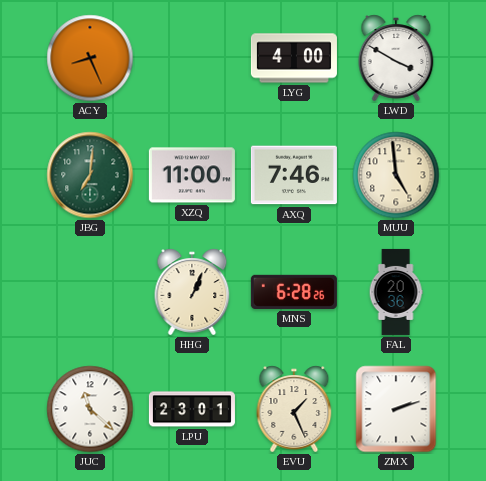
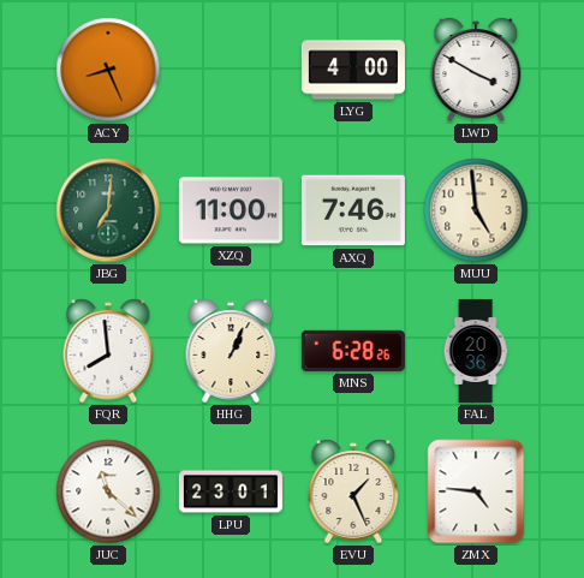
FQR: none -> 7:59 (108, 351)
ZMX: 2:12 -> 4:46 (476, 491)
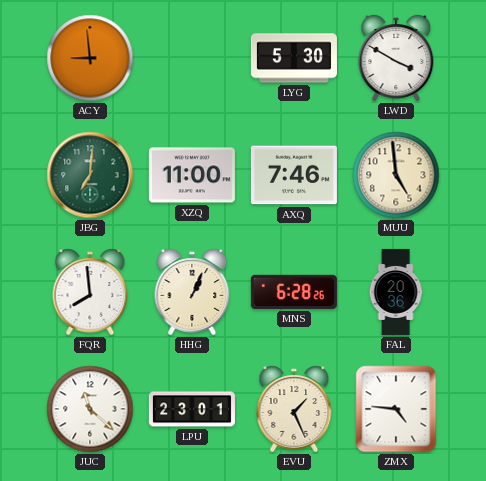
ACY: 8:26 -> 8:59 (90, 58)
LYG: 4:00 -> 5:30 (294, 58)
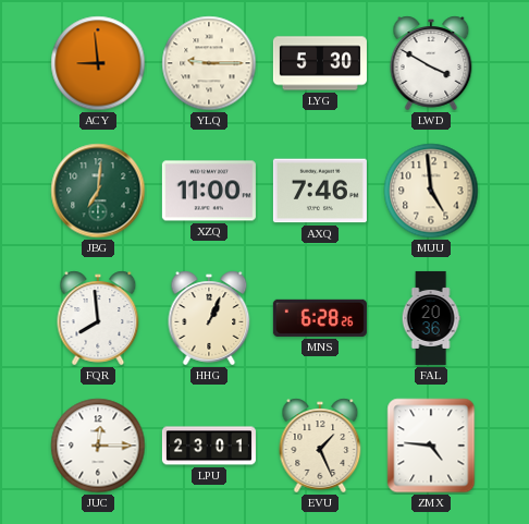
YLQ: none -> 9:15 (209, 63)
JUC: 11:22 -> 12:15 (98, 446)
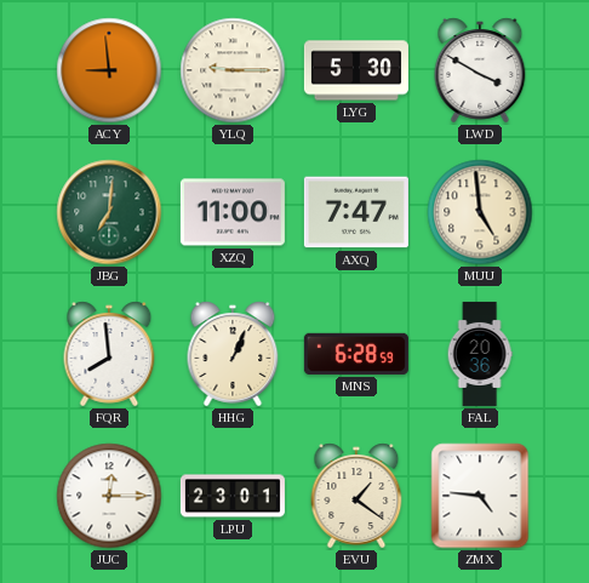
AXQ: 7:46 -> 7:47 (356, 212)
MNS: 6:28:26 -> 6:28:59 (356, 354)
EVU: 1:26 -> 1:21 (356, 496)
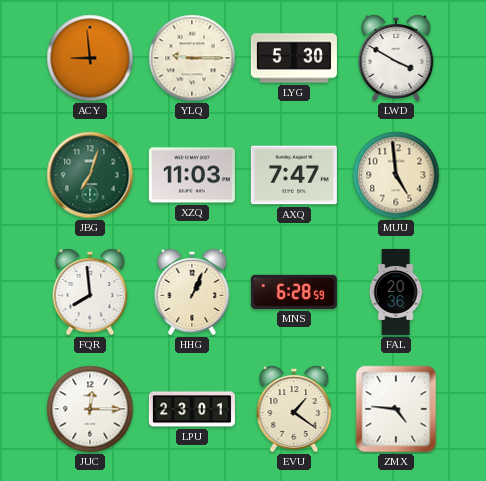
JBG: 7:01 -> 7:03 (90, 175)
XZQ: 11:00 -> 11:03 (192, 175)
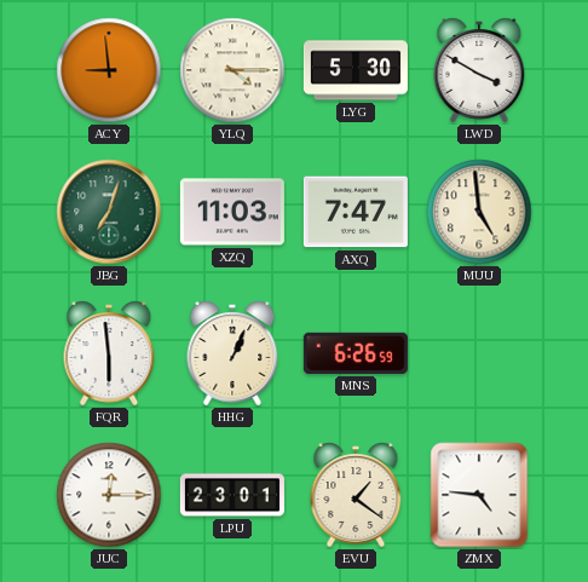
YLQ: 9:15 -> 4:15 (232, 70)
FQR: 7:59 -> 5:59 (109, 353)
MNS: 6:28 -> 6:26 (356, 353)
FAL: 20:36 -> none (396, 292)
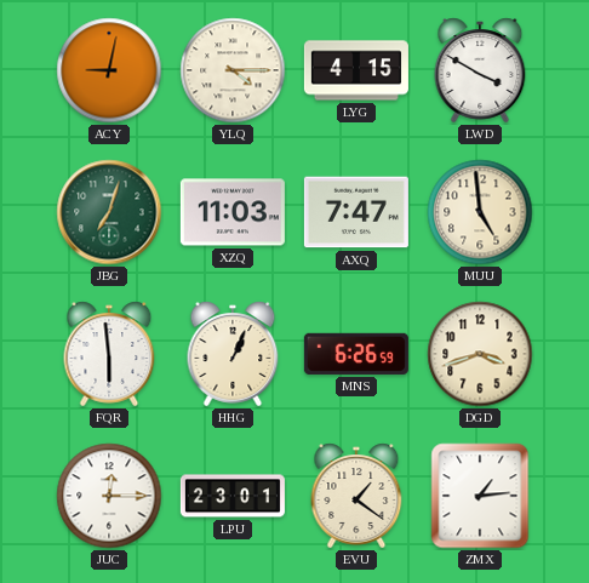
ACY: 8:59 -> 9:02 (109, 70)
LYG: 5:30 -> 4:15 (356, 70)
DGD: none -> 3:42 (480, 354)
ZMX: 4:46 -> 1:14 (480, 496)
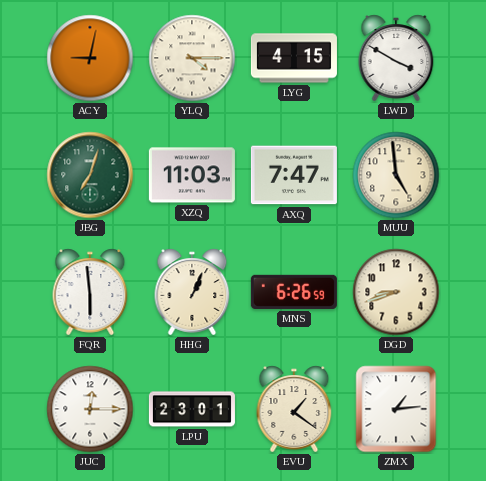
DGD: 3:42 -> 8:42 (396, 292)
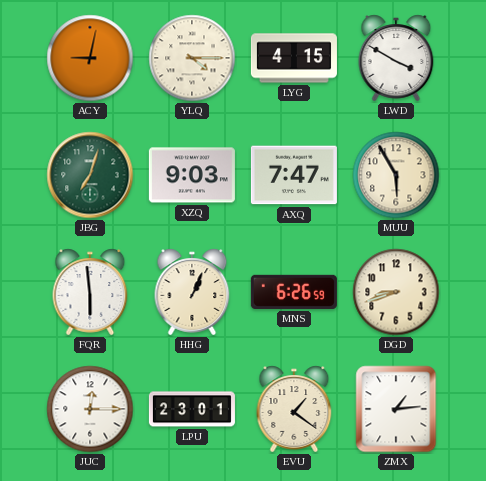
XZQ: 11:03 -> 9:03 (192, 175)
MUU: 4:59 -> 5:55 (396, 175)
